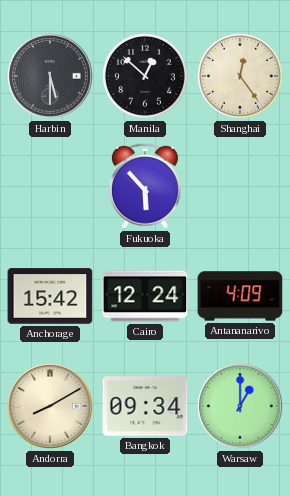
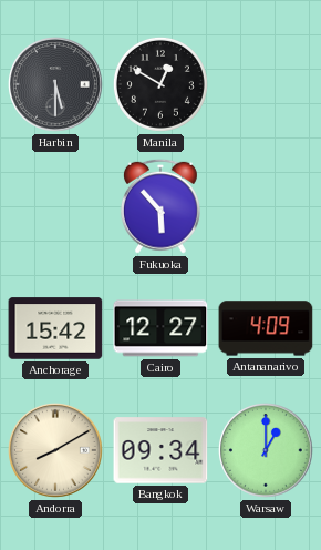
Manila: 12:52 -> 12:50 (161, 84)
Shanghai: 12:24 -> none (240, 76)
Cairo: 12:24 -> 12:27 (161, 328)
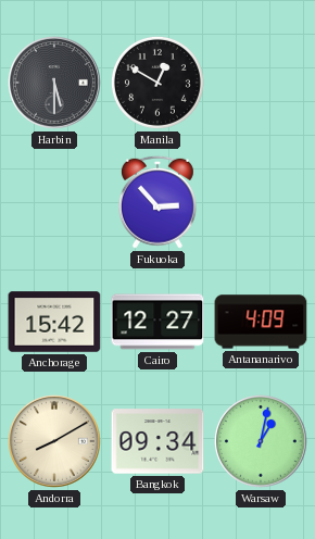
Fukuoka: 5:53 -> 2:53 (157, 202)
Warsaw: 1:00 -> 1:02 (262, 442)
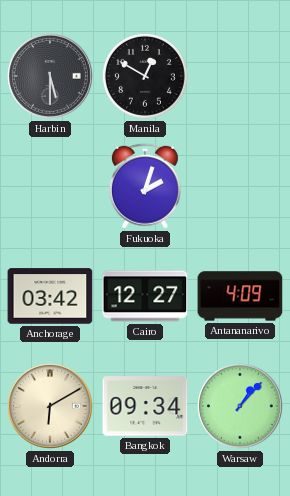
Fukuoka: 2:53 -> 2:03 (145, 186)
Anchorage: 15:42 -> 03:42 (50, 296)
Andorra: 8:10 -> 6:10 (51, 407)
Warsaw: 1:02 -> 1:07 (241, 407)
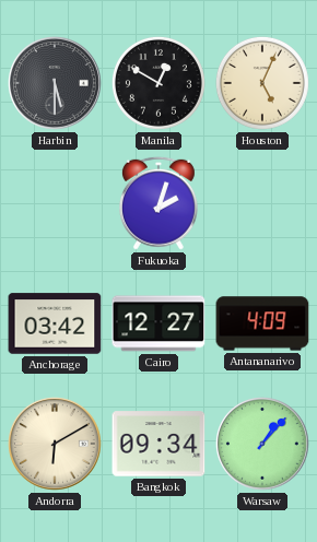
Houston: none -> 5:04 (262, 83)
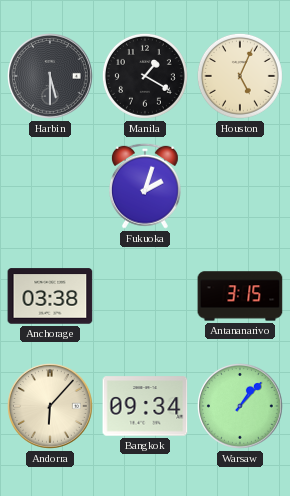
Manila: 12:50 -> 1:20 (145, 76)
Anchorage: 03:42 -> 03:38 (50, 296)
Cairo: 12:27 -> none (158, 323)
Antananarivo: 4:09 -> 3:15 (240, 296)
Andorra: 6:10 -> 6:07 (51, 407)
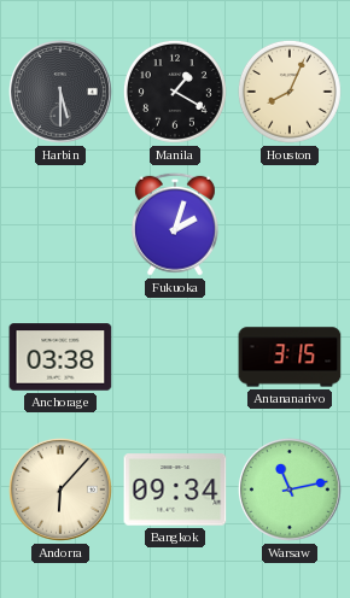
Houston: 5:04 -> 8:04 (290, 92)
Warsaw: 1:07 -> 11:13 (291, 491)
